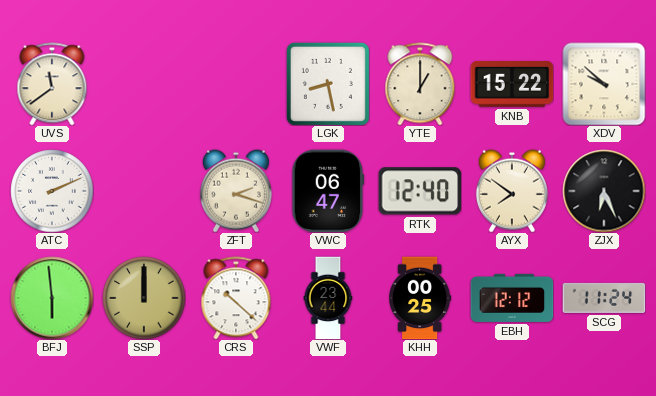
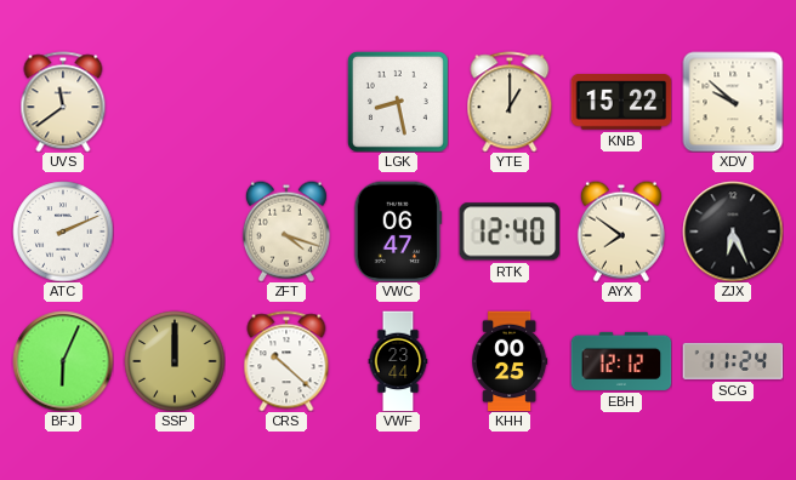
ZFT: 2:18 -> 4:18 (286, 232)
BFJ: 5:59 -> 6:04 (63, 361)
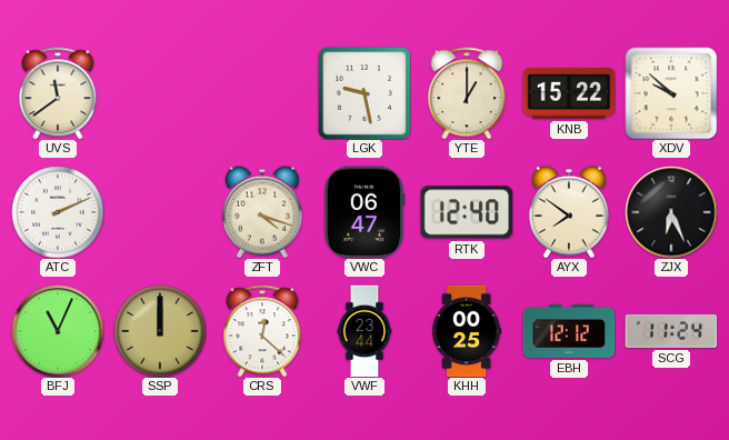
LGK: 8:28 -> 9:28 (364, 93)
BFJ: 6:04 -> 11:04 (58, 331)
CRS: 10:22 -> 12:22 (262, 331)
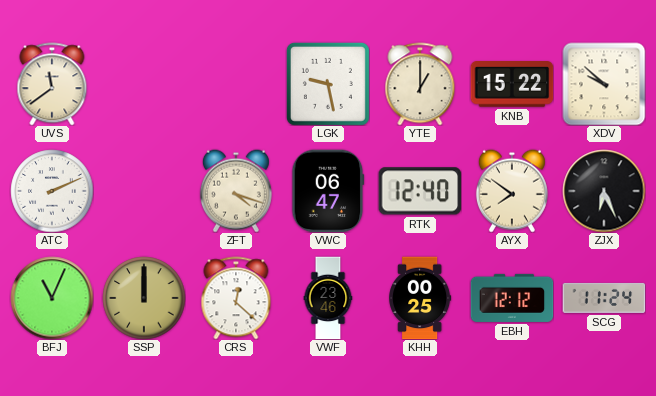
VWF: 23:44 -> 23:46 (328, 298)
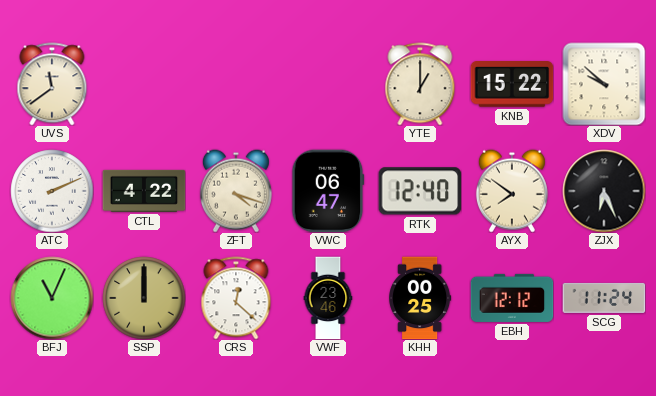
LGK: 9:28 -> none (328, 84)
CTL: none -> 4:22 (144, 191)
